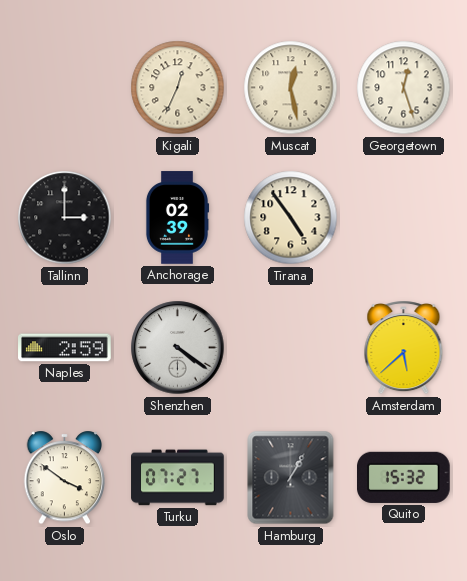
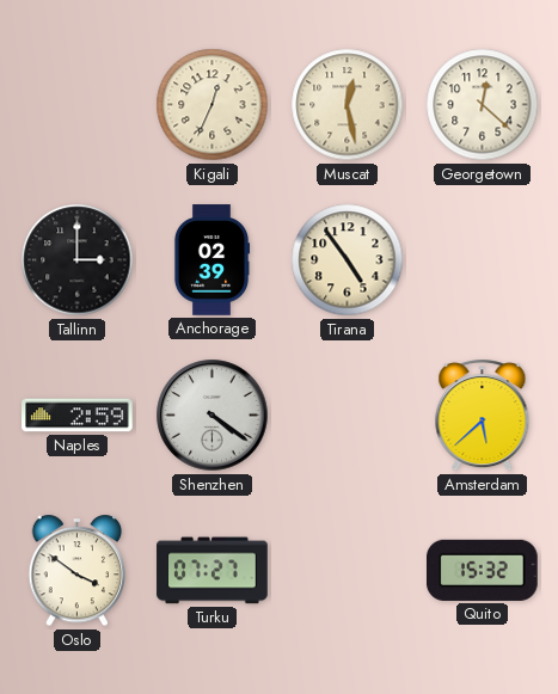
Georgetown: 12:27 -> 12:22 (483, 105)
Hamburg: 1:05 -> none (291, 478)
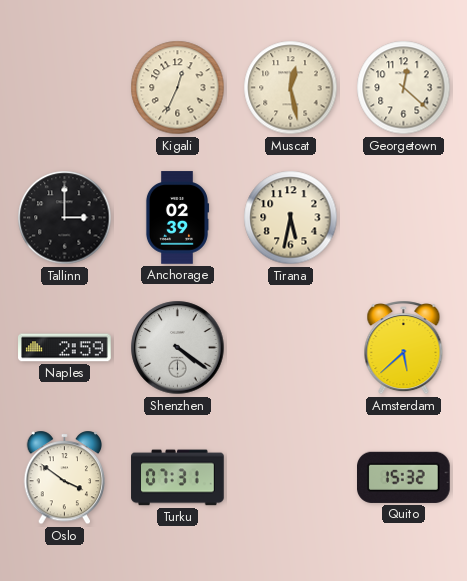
Tirana: 4:54 -> 5:32 (291, 218)
Turku: 07:27 -> 07:31 (178, 478)
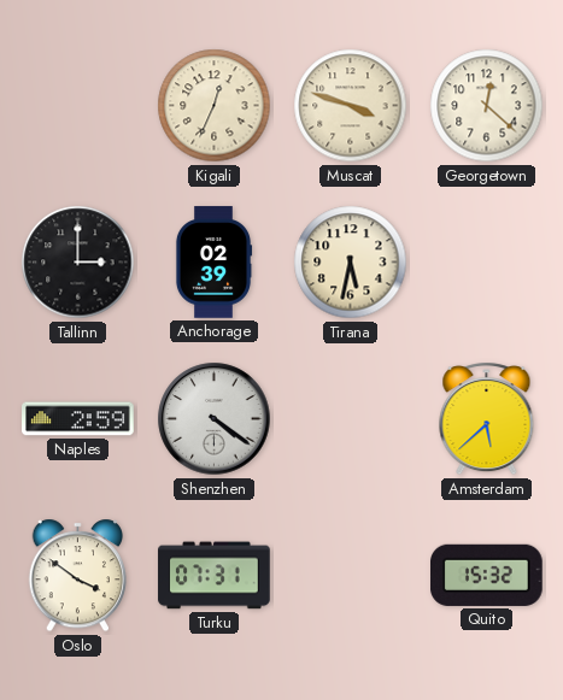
Muscat: 12:28 -> 3:48 (351, 106)
